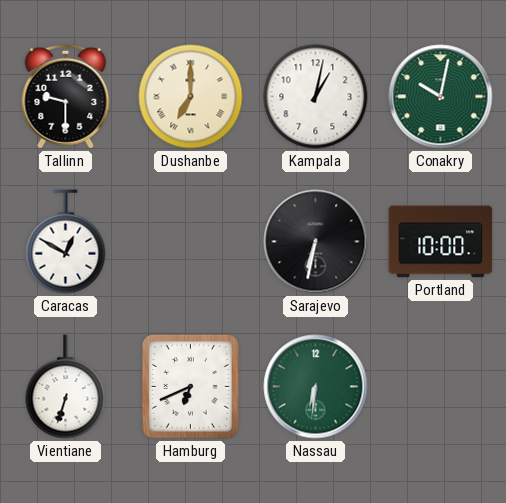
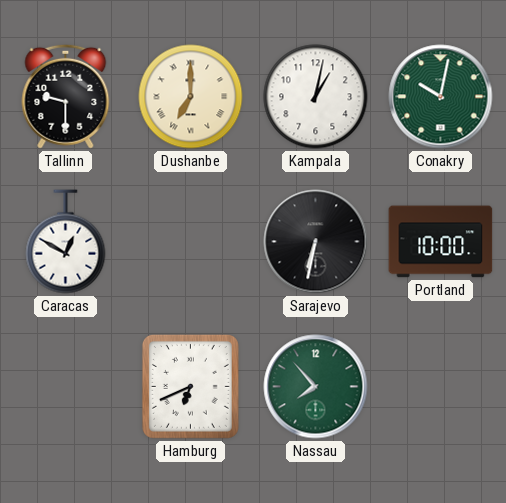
Vientiane: 6:33 -> none (66, 387)
Nassau: 6:31 -> 7:53 (316, 387)
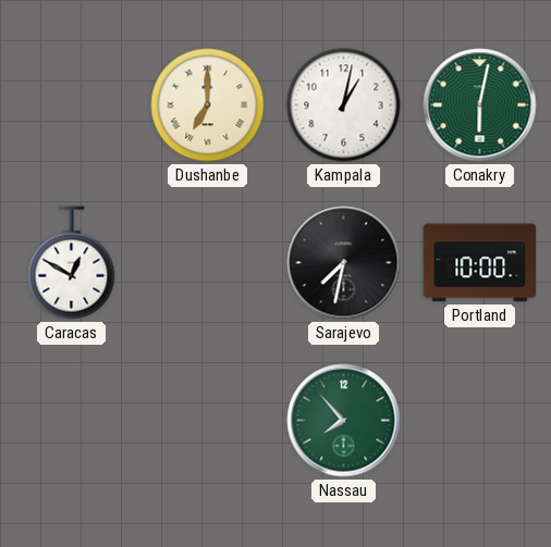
Tallinn: 9:30 -> none (66, 96)
Conakry: 10:02 -> 6:02 (480, 105)
Sarajevo: 6:32 -> 7:32 (344, 263)
Hamburg: 6:41 -> none (190, 386)
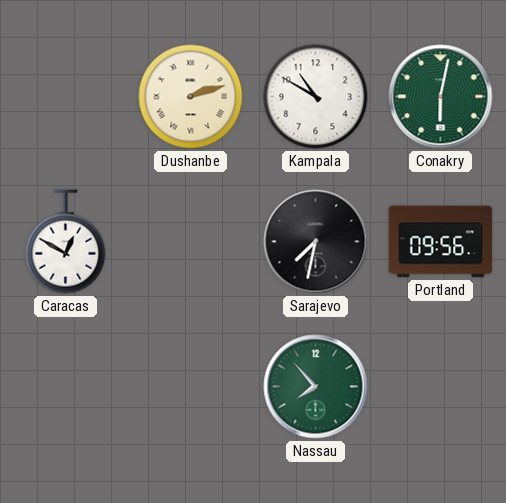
Dushanbe: 7:00 -> 2:12 (191, 97)
Kampala: 1:02 -> 10:50 (316, 97)
Portland: 10:00 -> 09:56 (441, 242)
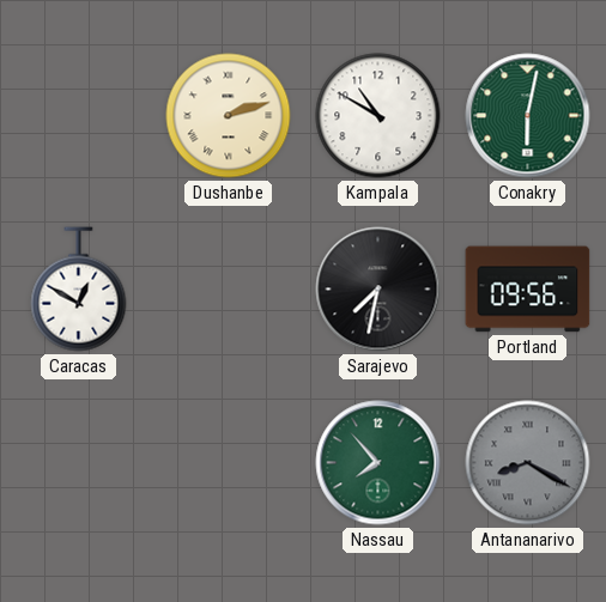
Antananarivo: none -> 8:20 (528, 463)
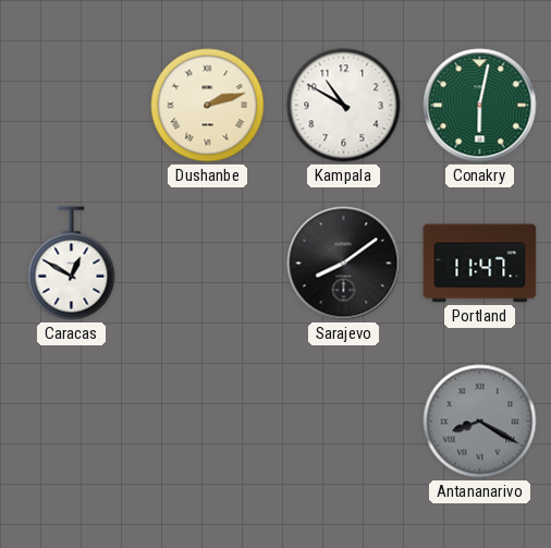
Sarajevo: 7:32 -> 8:09 (344, 264)
Portland: 09:56 -> 11:47 (480, 264)
Nassau: 7:53 -> none (378, 463)
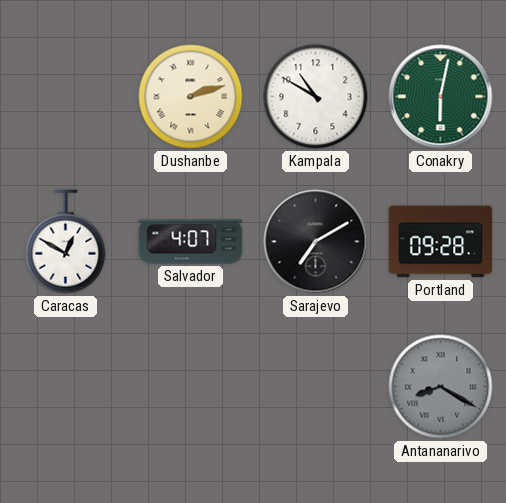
Salvador: none -> 4:07 (191, 242)
Sarajevo: 8:09 -> 7:10 (316, 242)
Portland: 11:47 -> 09:28 (441, 242)
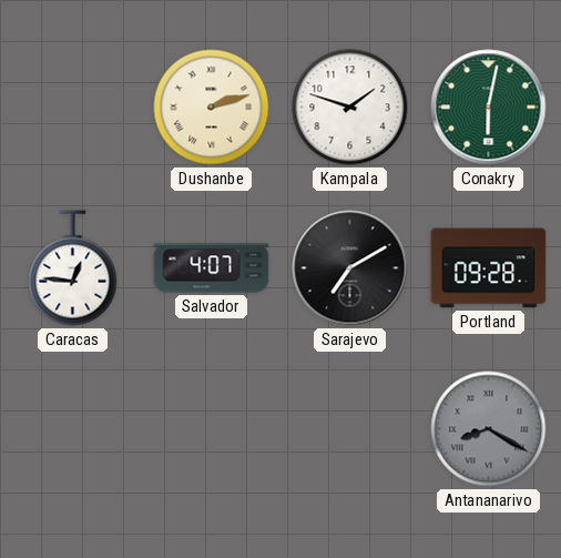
Kampala: 10:50 -> 1:48 (350, 108)
Caracas: 12:50 -> 12:46 (73, 268)
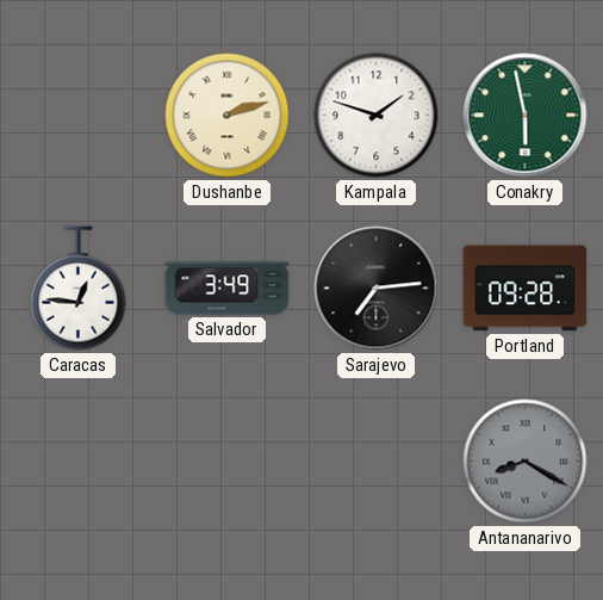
Conakry: 6:02 -> 5:58 (526, 116)
Salvador: 4:07 -> 3:49 (228, 289)
Sarajevo: 7:10 -> 7:14 (377, 289)
